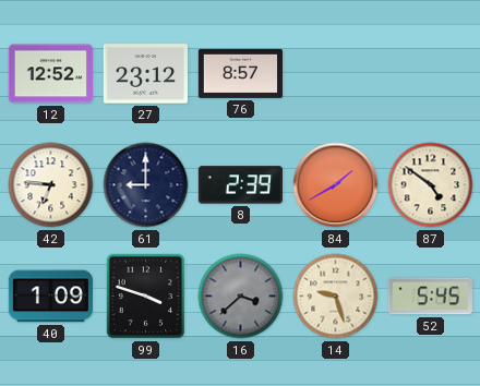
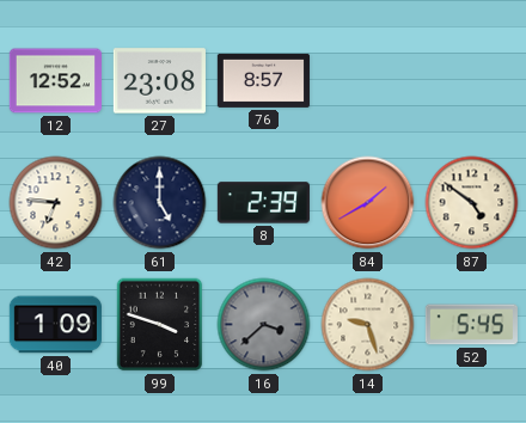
27: 23:12 -> 23:08 (159, 81)
61: 9:00 -> 5:00 (160, 203)
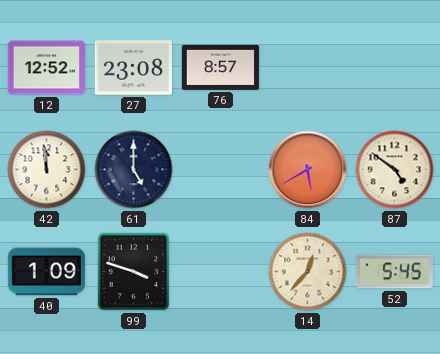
42: 6:46 -> 11:59 (47, 170)
8: 2:39 -> none (263, 203)
84: 1:40 -> 5:40 (308, 170)
16: 3:38 -> none (264, 325)
14: 9:27 -> 12:37 (308, 272)
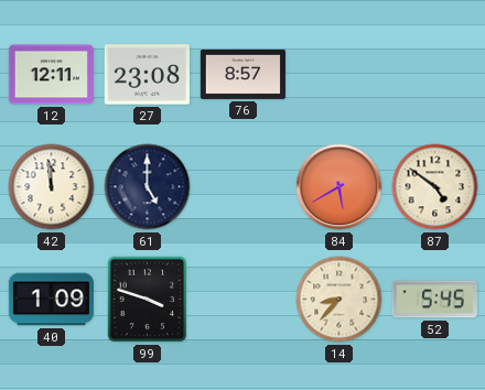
12: 12:52 -> 12:11 (51, 75)
14: 12:37 -> 8:37 (339, 300)
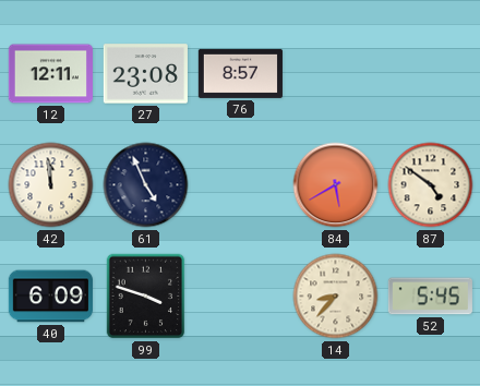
61: 5:00 -> 4:56 (146, 185)
40: 1:09 -> 6:09 (50, 297)
